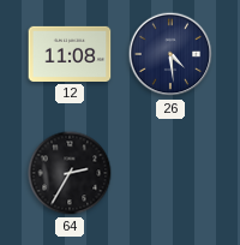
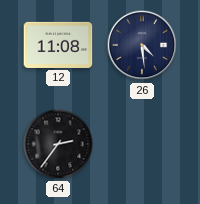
64: 2:35 -> 2:36 (58, 144)
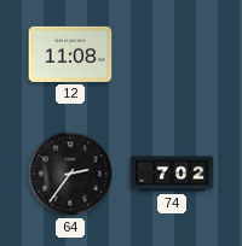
26: 4:29 -> none (142, 45)
74: none -> 7:02 (172, 174)
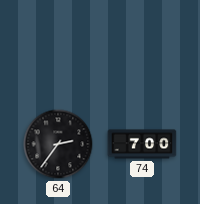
12: 11:08 -> none (70, 54)
74: 7:02 -> 7:00 (142, 144)
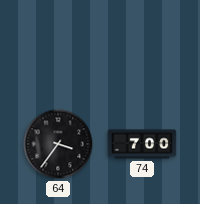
64: 2:36 -> 3:36 (58, 144)
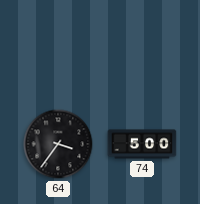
74: 7:00 -> 5:00 (142, 144)
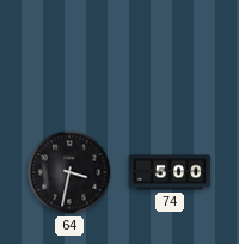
64: 3:36 -> 3:32 (69, 172)
